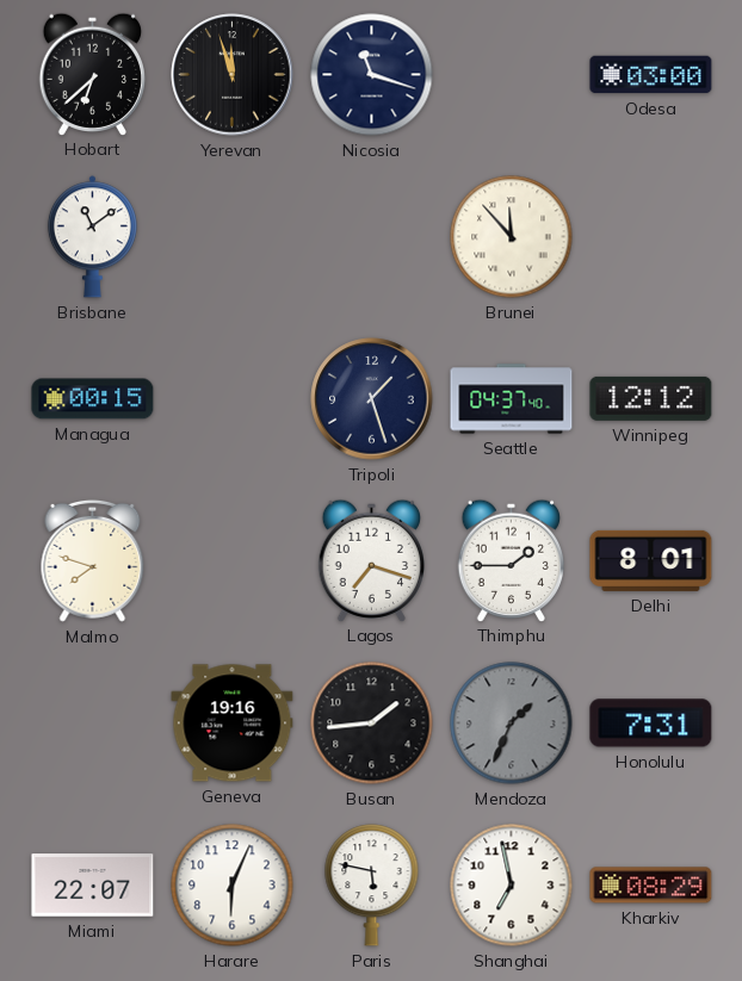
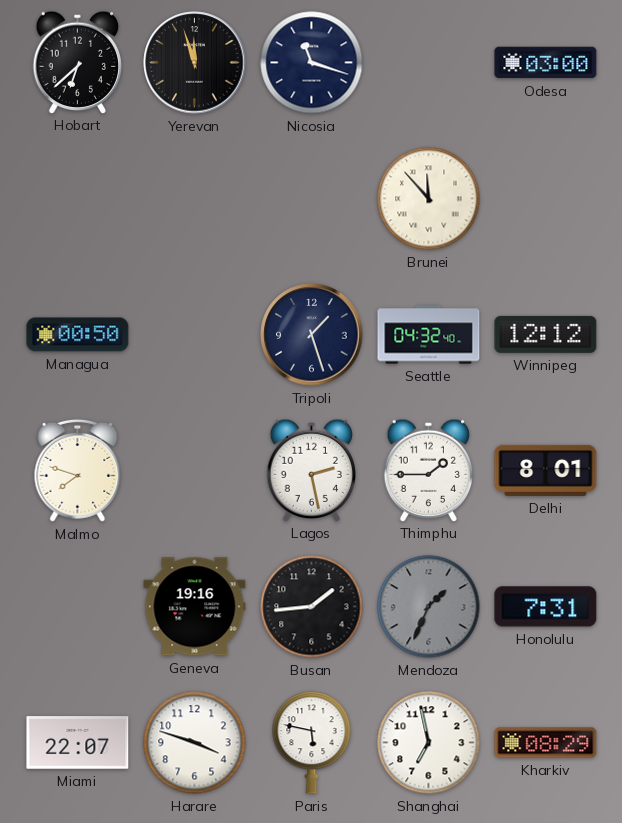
Brisbane: 11:09 -> none (92, 237)
Managua: 00:15 -> 00:50 (78, 335)
Seattle: 04:37 -> 04:32 (429, 335)
Lagos: 7:18 -> 2:28 (311, 470)
Harare: 6:04 -> 3:48 (195, 743)
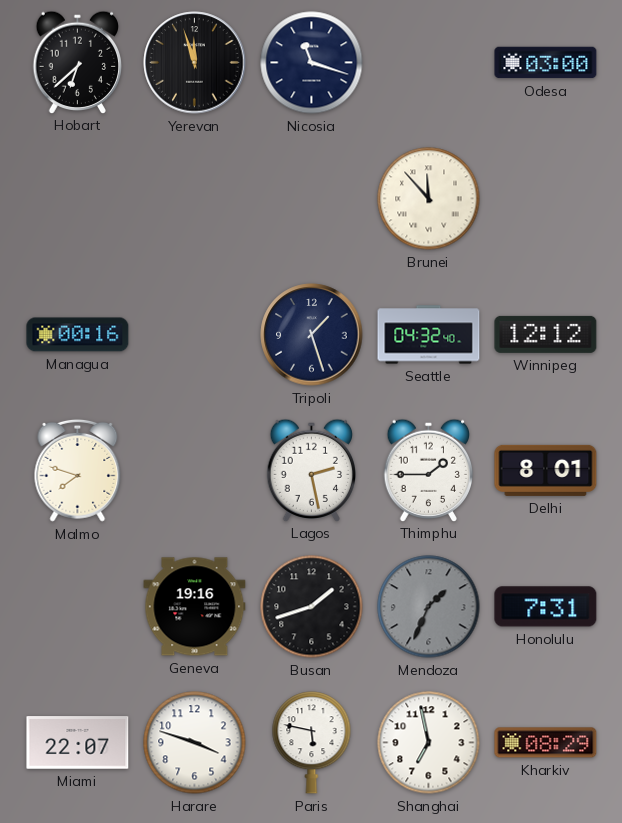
Managua: 00:50 -> 00:16 (78, 335)
Busan: 1:44 -> 1:42 (312, 607)
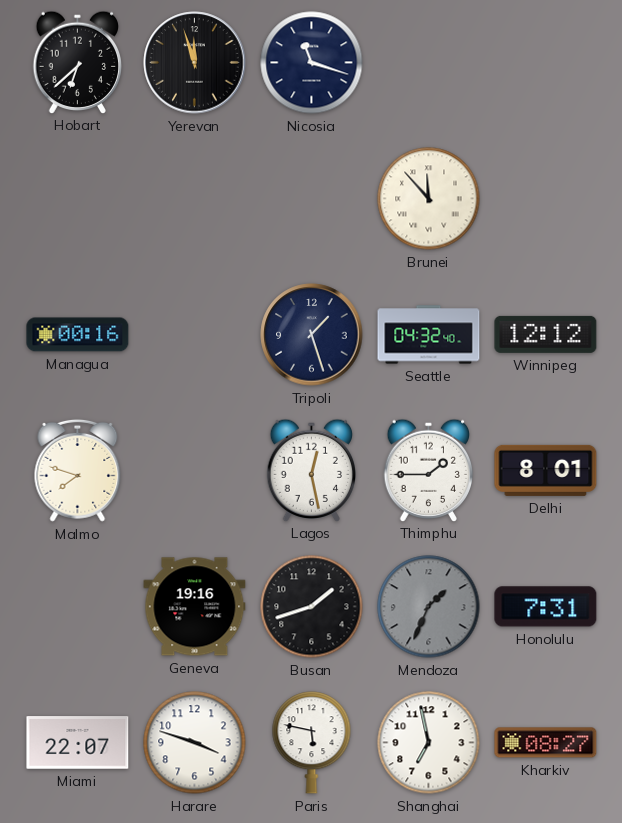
Odesa: 03:00 -> none (546, 63)
Lagos: 2:28 -> 12:28 (311, 470)
Kharkiv: 08:29 -> 08:27 (546, 743)
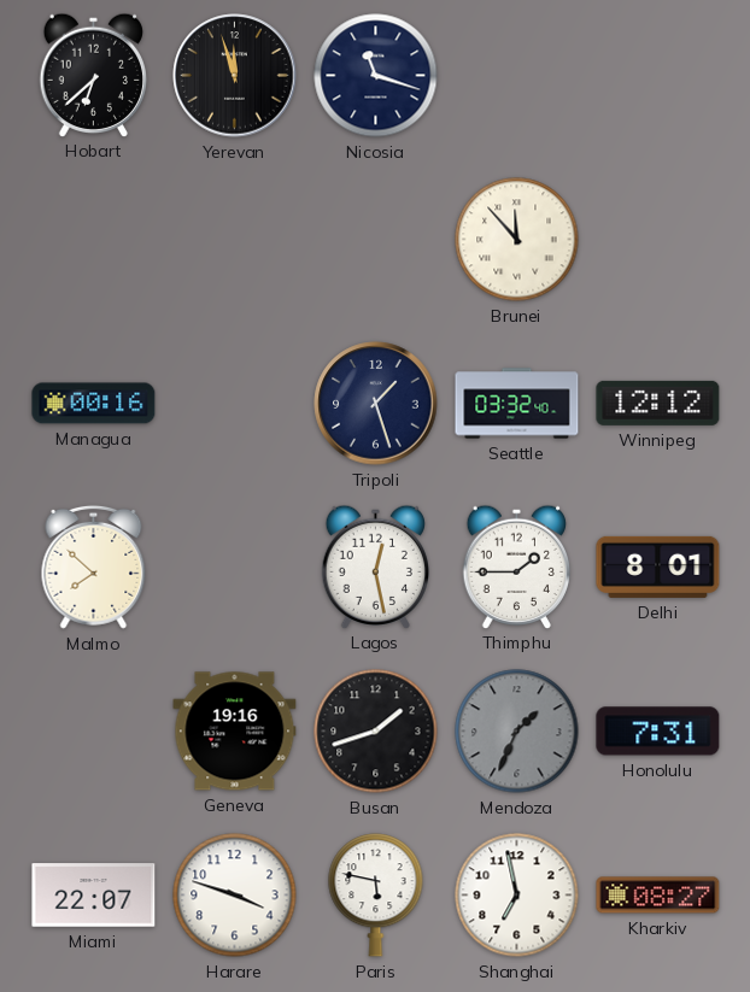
Seattle: 04:32 -> 03:32 (517, 404)
Malmo: 7:48 -> 7:52 (94, 567)
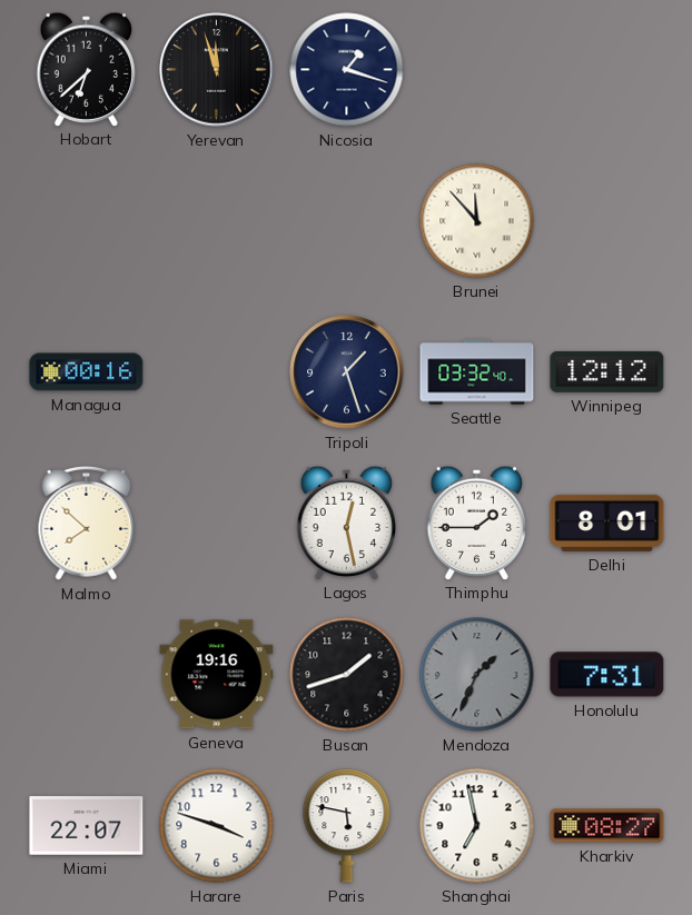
Nicosia: 11:18 -> 1:18 (347, 70)
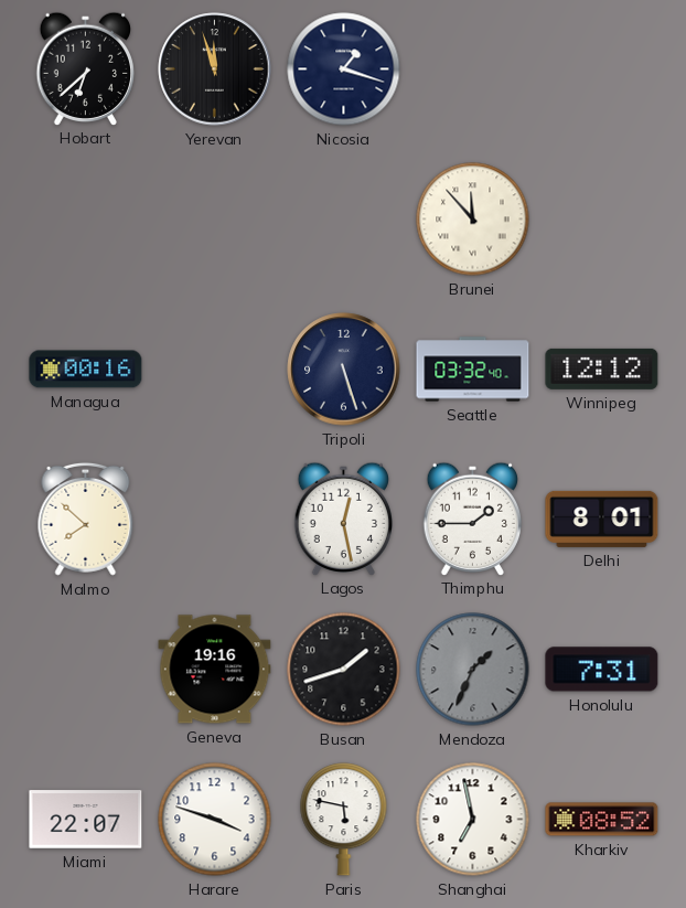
Tripoli: 1:27 -> 5:27 (344, 370)
Kharkiv: 08:27 -> 08:52 (602, 820)
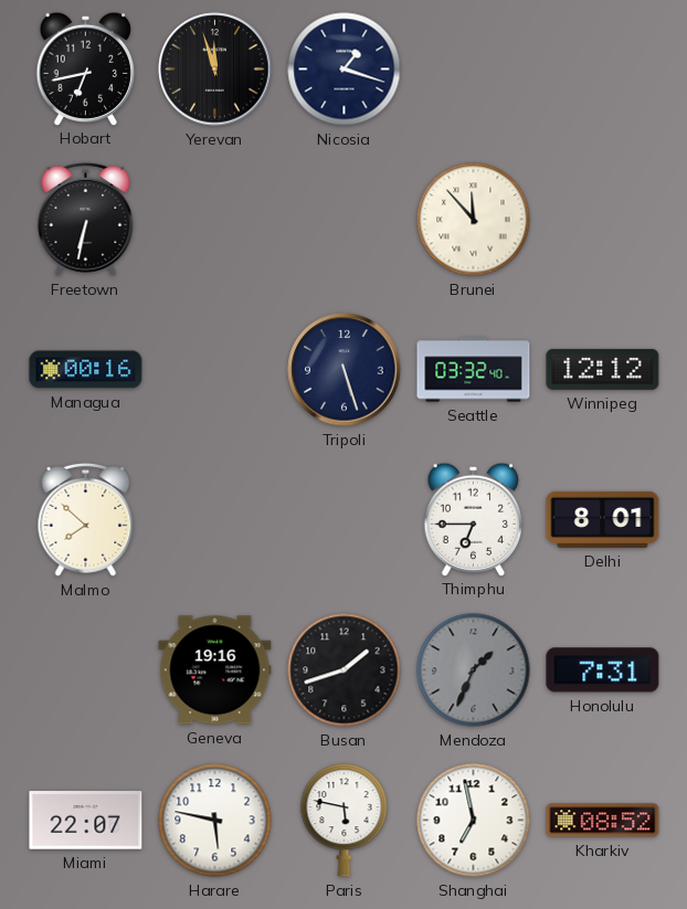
Hobart: 6:38 -> 6:43 (85, 68)
Freetown: none -> 6:32 (86, 219)
Lagos: 12:28 -> none (343, 519)
Thimphu: 1:45 -> 6:45 (473, 519)
Harare: 3:48 -> 5:47 (215, 821)
